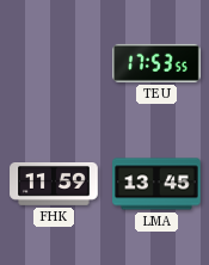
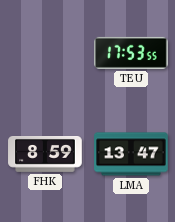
FHK: 11:59 -> 8:59 (45, 155)
LMA: 13:45 -> 13:47 (131, 154)
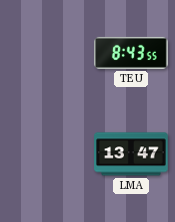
TEU: 17:53 -> 8:43 (131, 53)
FHK: 8:59 -> none (45, 155)
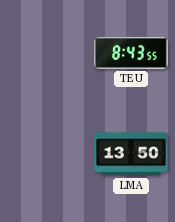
LMA: 13:47 -> 13:50 (131, 154)
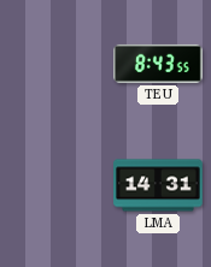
LMA: 13:50 -> 14:31 (158, 185)
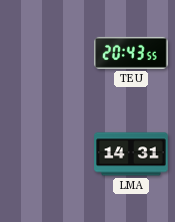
TEU: 8:43 -> 20:43 (131, 53)
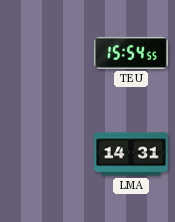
TEU: 20:43 -> 15:54 (131, 53)
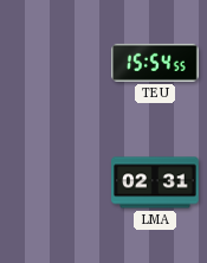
LMA: 14:31 -> 02:31 (155, 182)
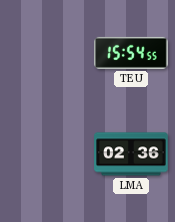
LMA: 02:31 -> 02:36 (131, 154)
